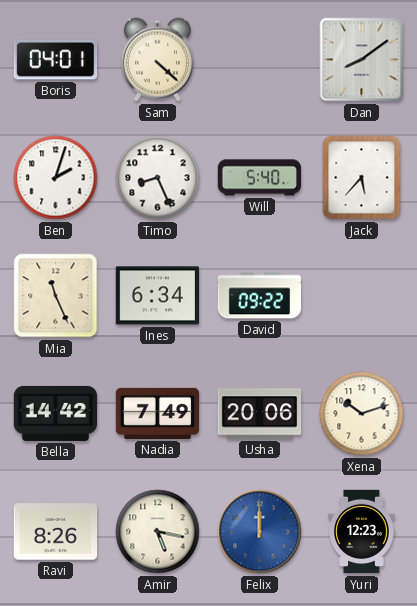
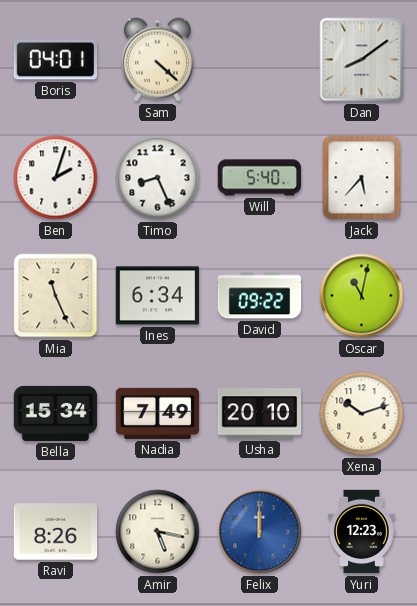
Oscar: none -> 11:02 (362, 296)
Bella: 14:42 -> 15:34 (56, 413)
Usha: 20:06 -> 20:10 (260, 414)
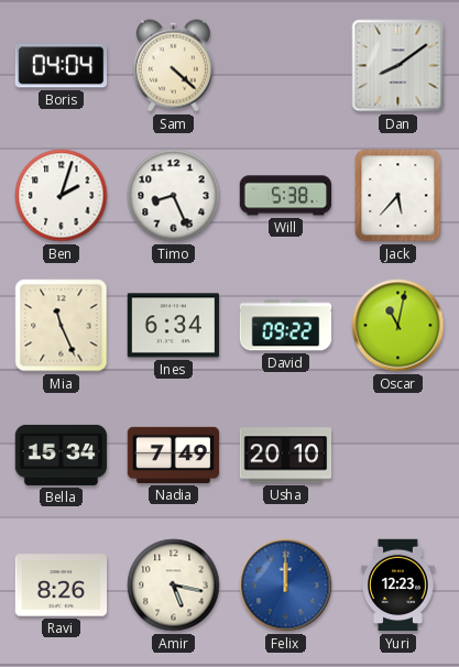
Boris: 04:01 -> 04:04 (62, 66)
Will: 5:40 -> 5:38 (286, 196)
Xena: 10:12 -> none (362, 414)
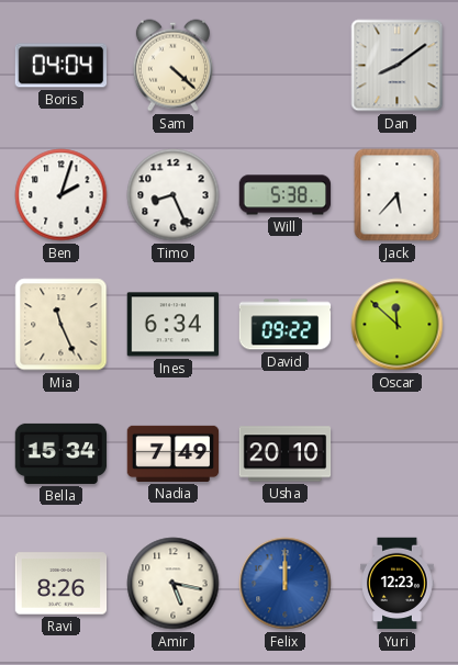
Oscar: 11:02 -> 11:52 (398, 325)
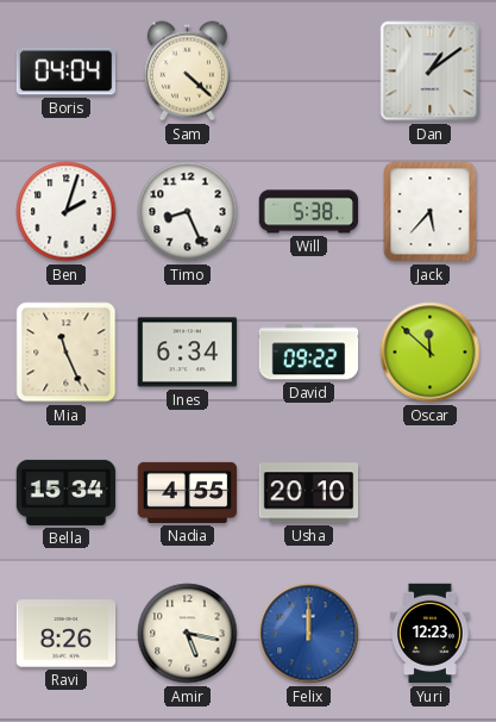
Dan: 8:09 -> 1:09 (431, 71)
Nadia: 7:49 -> 4:55 (188, 492)
